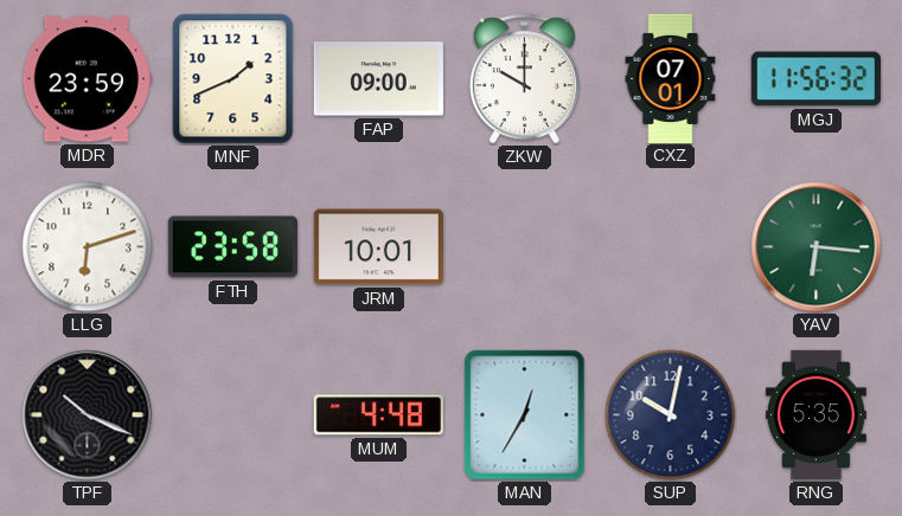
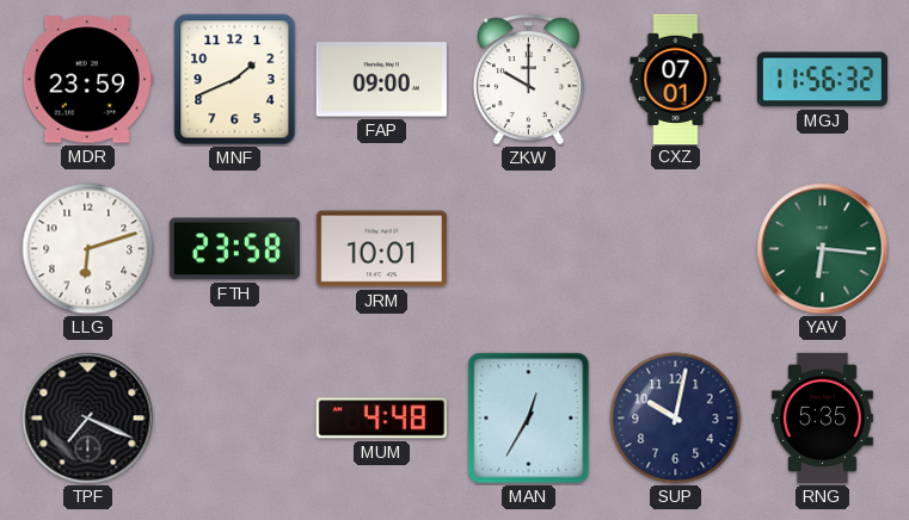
TPF: 10:19 -> 7:19 (88, 419)
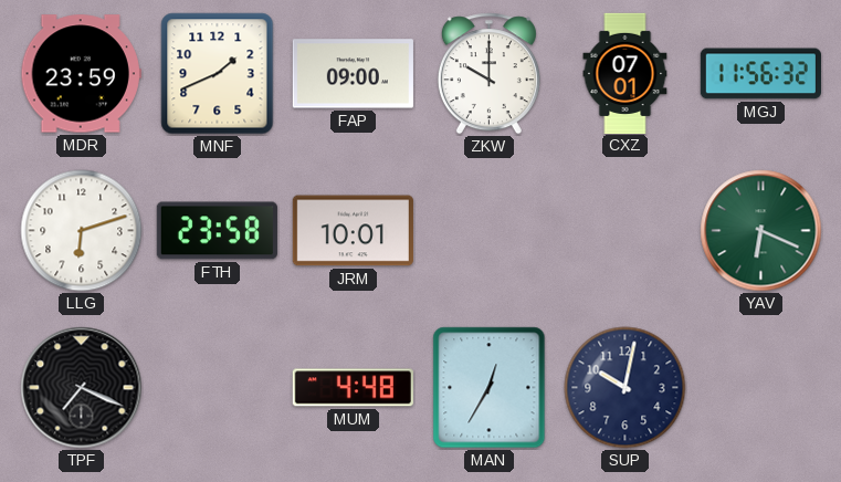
YAV: 6:16 -> 6:19 (761, 231)
RNG: 5:35 -> none (822, 417)
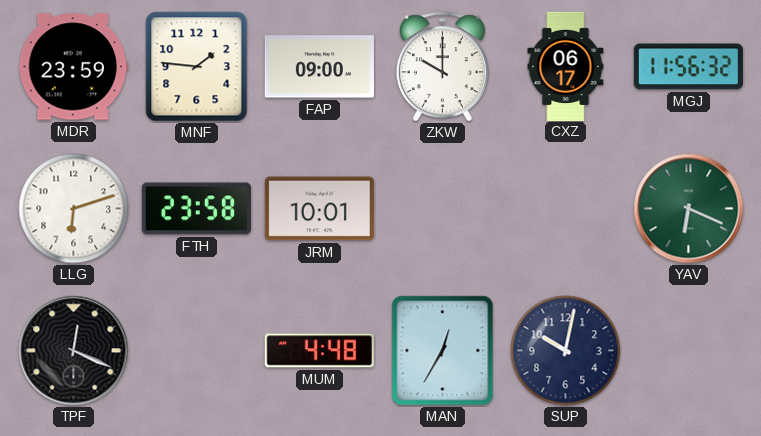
MNF: 1:41 -> 1:46 (197, 67)
CXZ: 07:01 -> 06:17 (566, 66)
TPF: 7:19 -> 12:19 (74, 351)
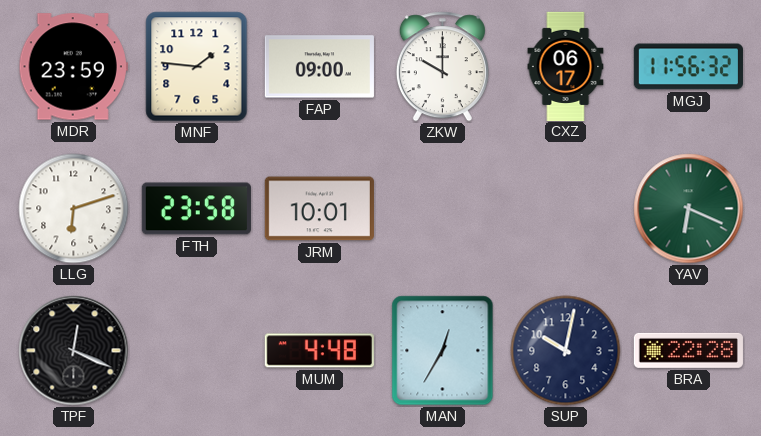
BRA: none -> 22:28 (688, 350)
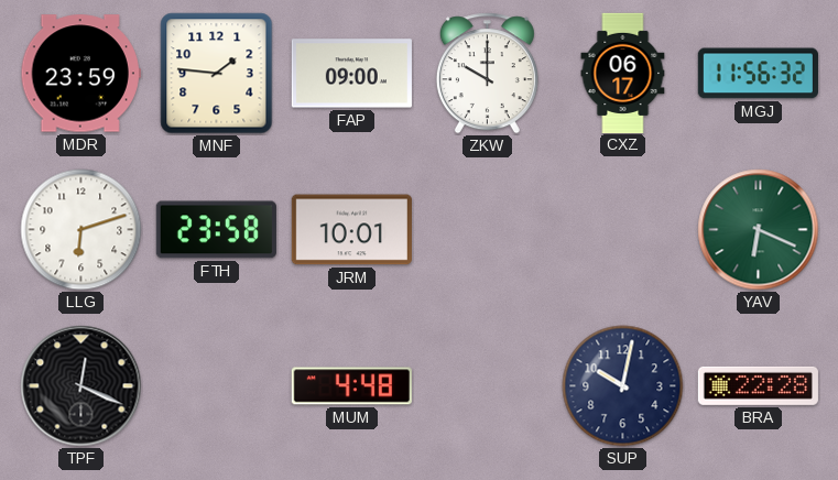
MAN: 12:35 -> none (443, 351)
